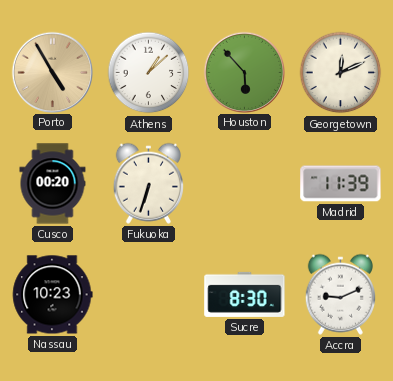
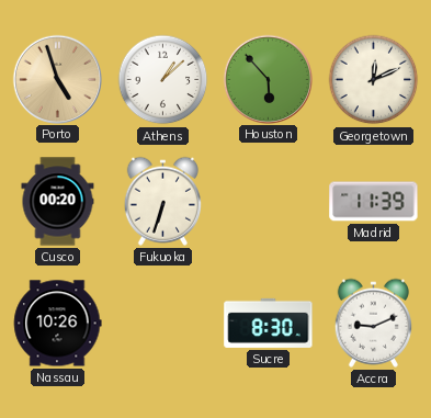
Porto: 4:55 -> 4:57 (57, 79)
Nassau: 10:23 -> 10:26 (57, 324)
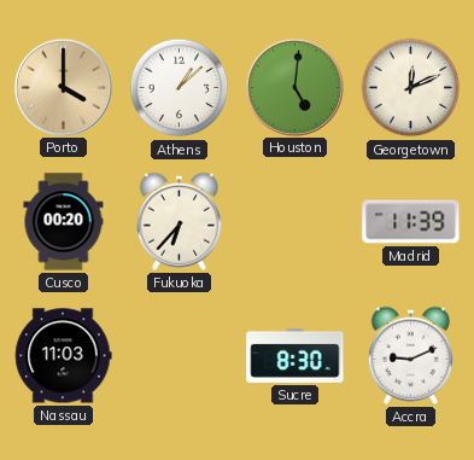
Porto: 4:57 -> 4:00 (63, 87)
Houston: 5:53 -> 5:01 (294, 87)
Fukuoka: 6:33 -> 6:37 (179, 221)
Nassau: 10:26 -> 11:03 (63, 356)
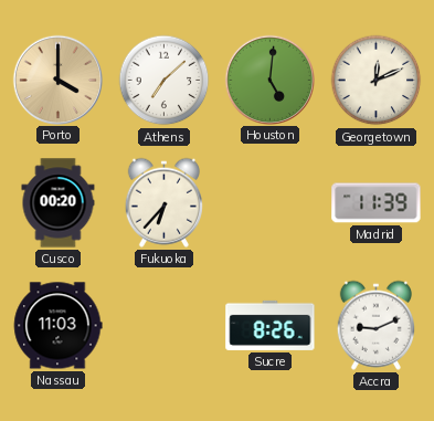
Athens: 1:08 -> 7:08 (165, 81)
Sucre: 8:30 -> 8:26 (271, 325)
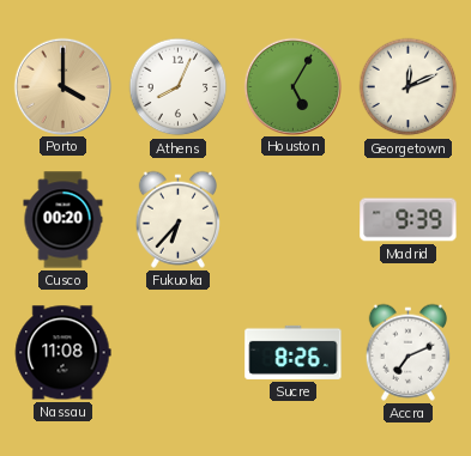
Athens: 7:08 -> 8:04 (179, 87)
Houston: 5:01 -> 5:05 (292, 86)
Madrid: 11:39 -> 9:39 (409, 220)
Nassau: 11:03 -> 11:08 (62, 353)
Accra: 9:11 -> 7:11 (407, 352)
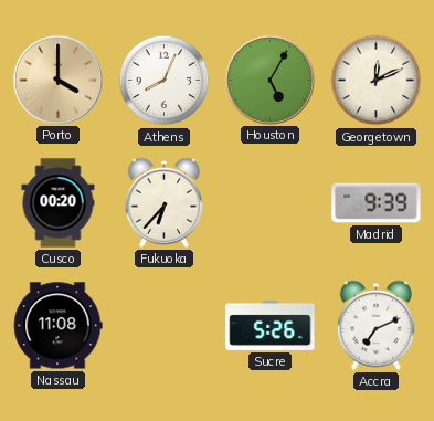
Sucre: 8:26 -> 5:26 (271, 325)
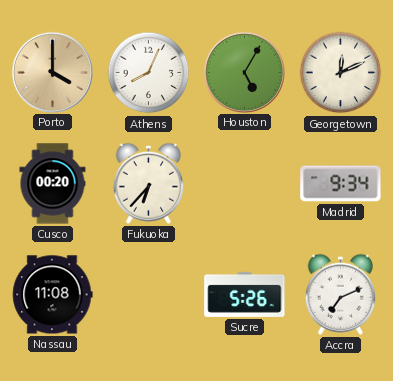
Madrid: 9:39 -> 9:34 (341, 184)
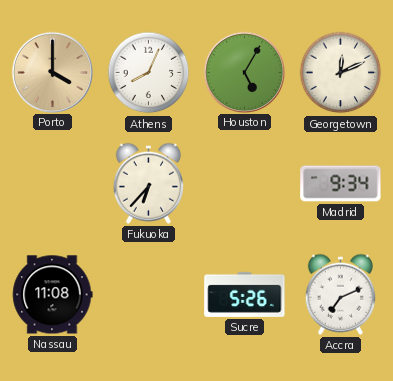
Cusco: 00:20 -> none (53, 184)
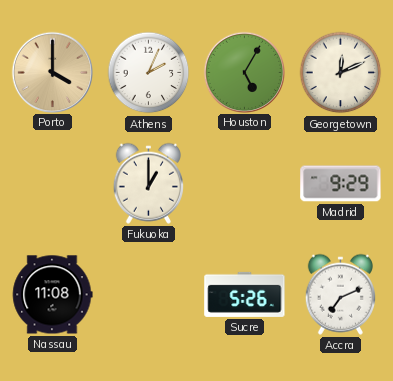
Athens: 8:04 -> 2:04 (149, 73)
Fukuoka: 6:37 -> 1:00 (148, 183)
Madrid: 9:34 -> 9:29 (341, 184)
